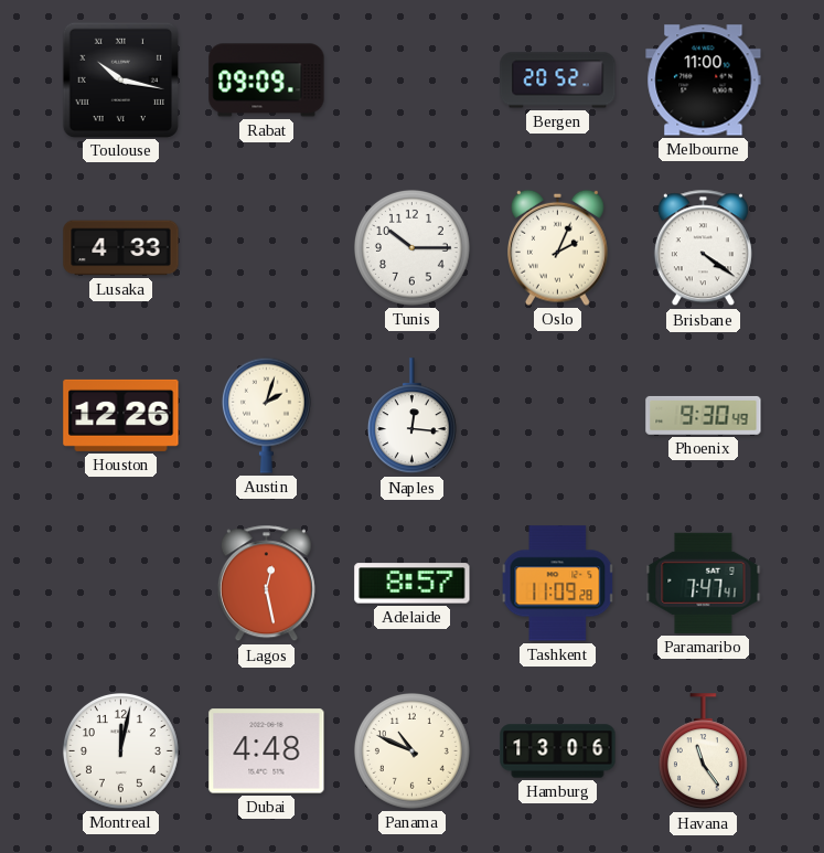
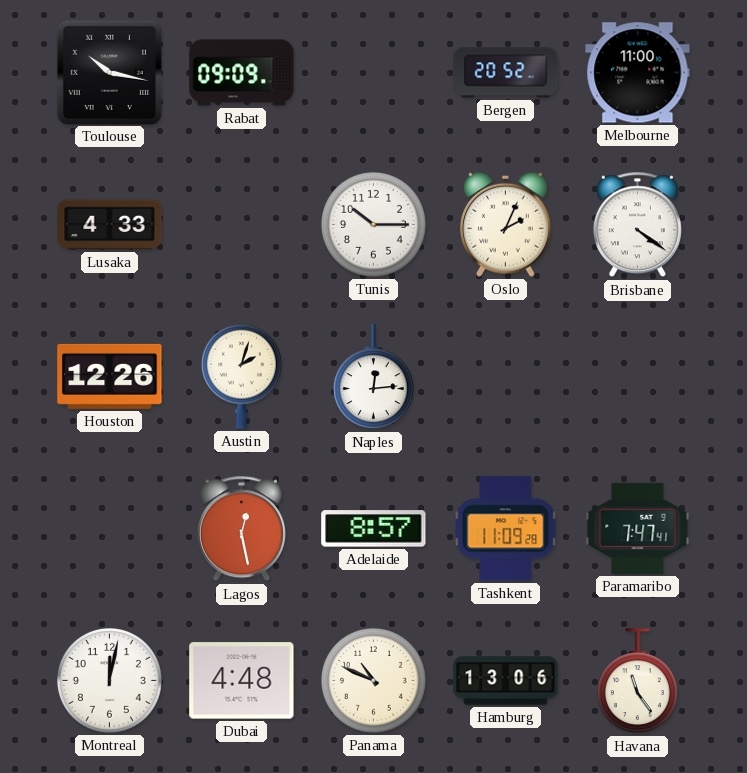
Naples: 12:16 -> 12:14 (373, 377)
Phoenix: 9:30 -> none (704, 415)
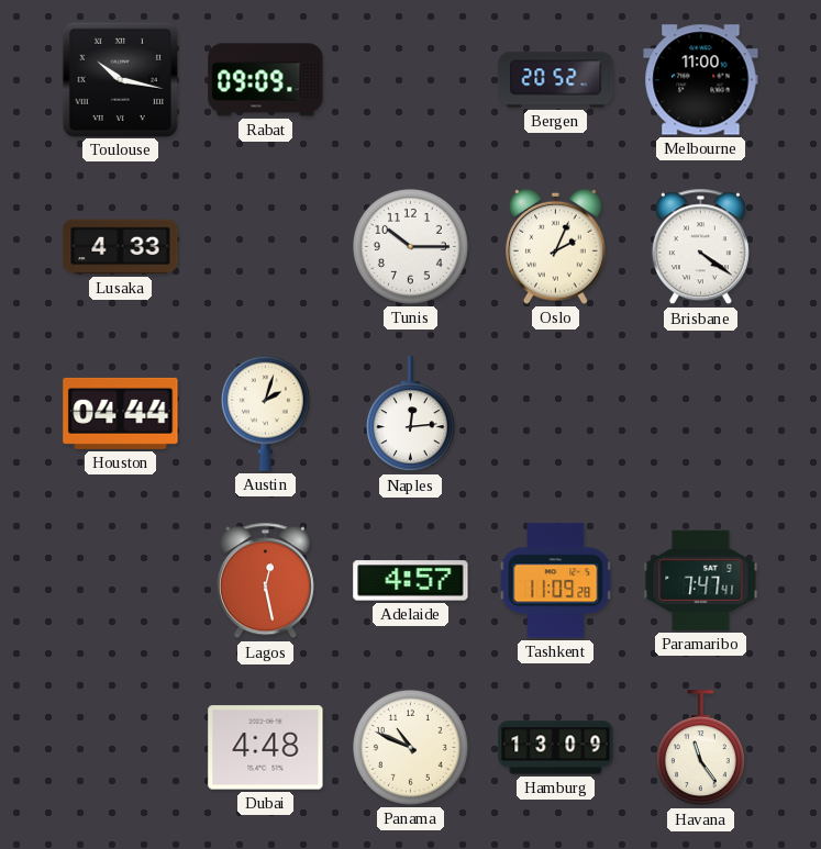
Houston: 12:26 -> 04:44 (121, 413)
Adelaide: 8:57 -> 4:57 (411, 581)
Montreal: 12:02 -> none (109, 680)
Hamburg: 13:06 -> 13:09 (556, 748)
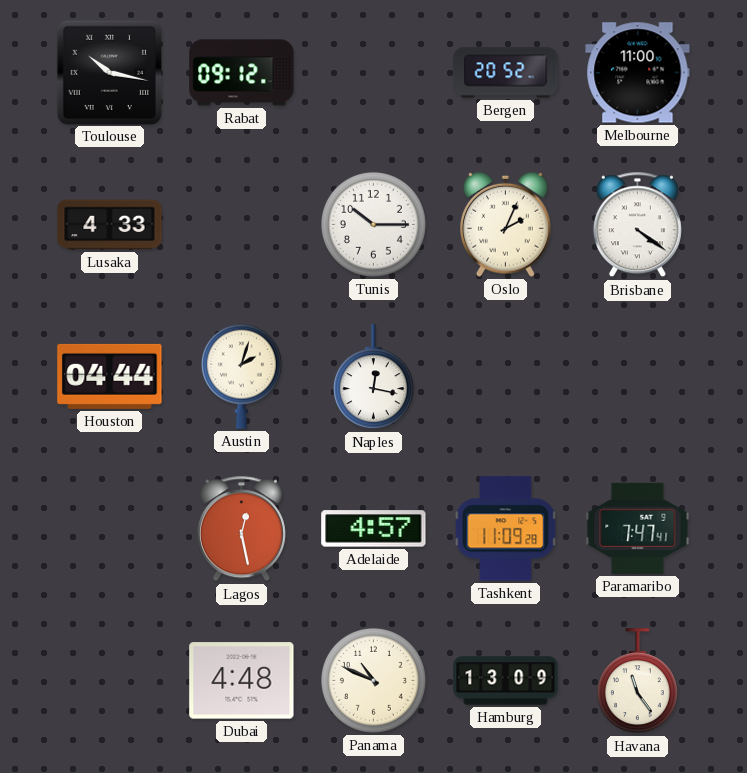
Rabat: 09:09 -> 09:12 (242, 73)
Naples: 12:14 -> 12:17 (373, 377)
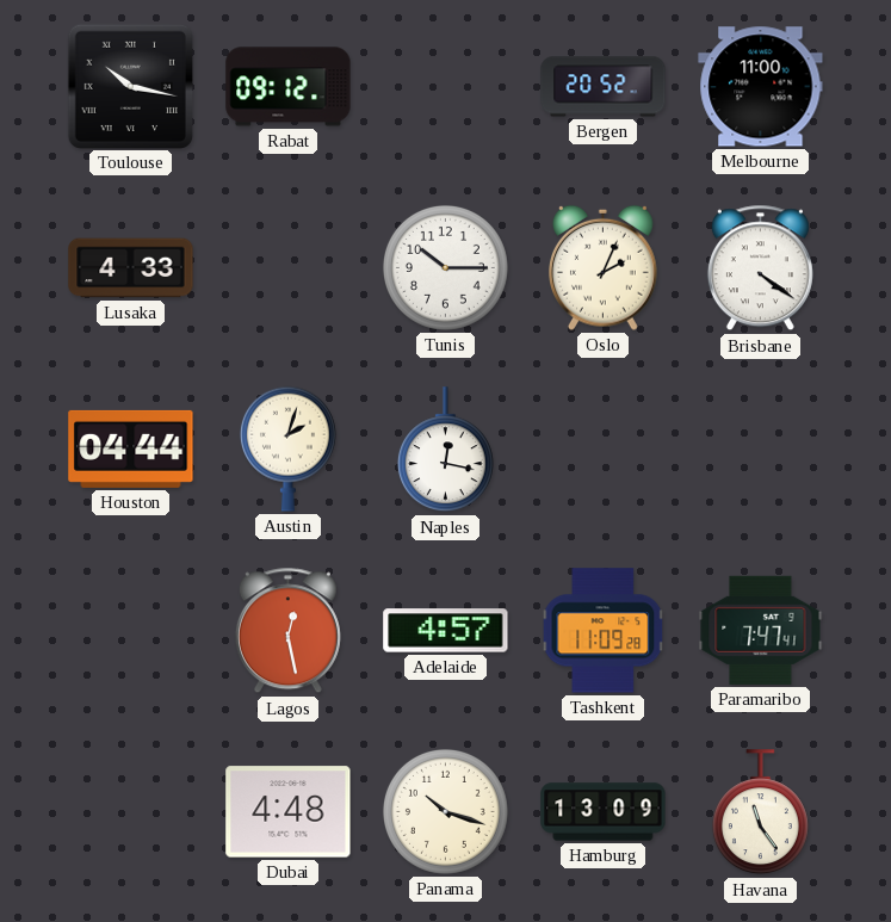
Panama: 10:49 -> 10:18 (445, 811)
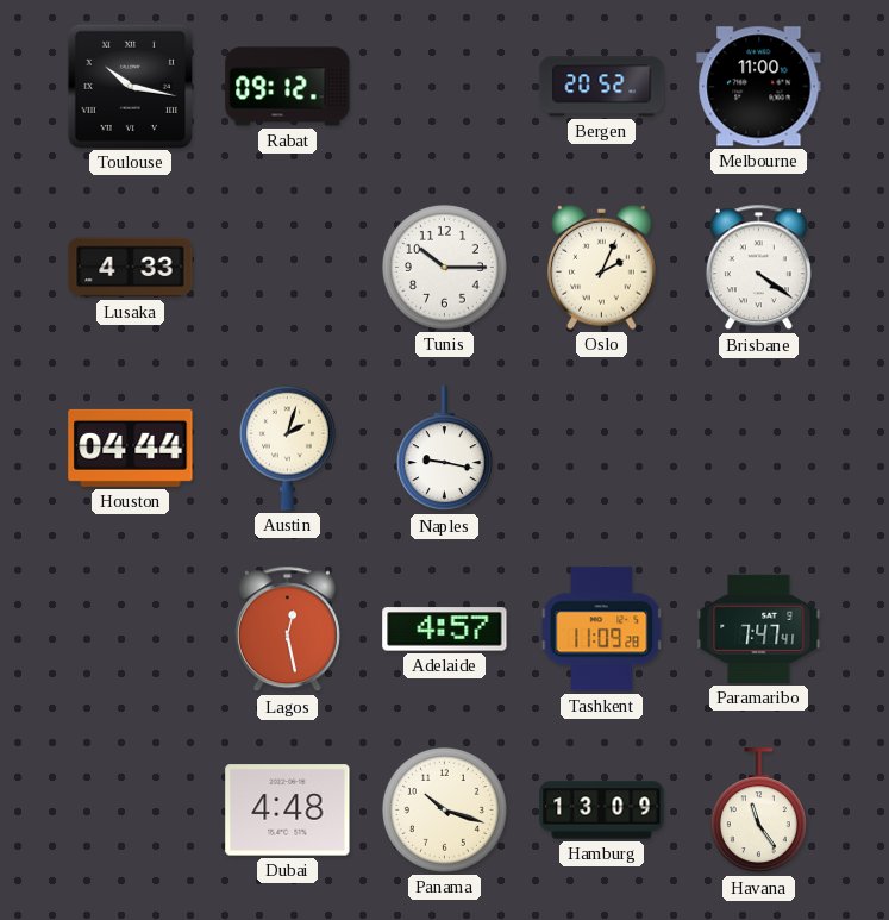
Naples: 12:17 -> 9:17 (444, 449)
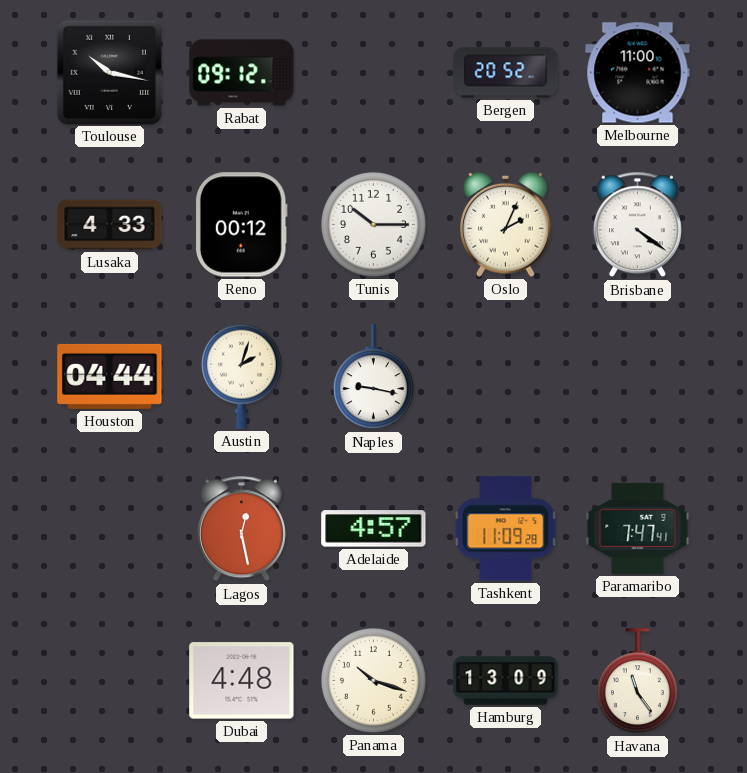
Reno: none -> 00:12 (241, 225)
